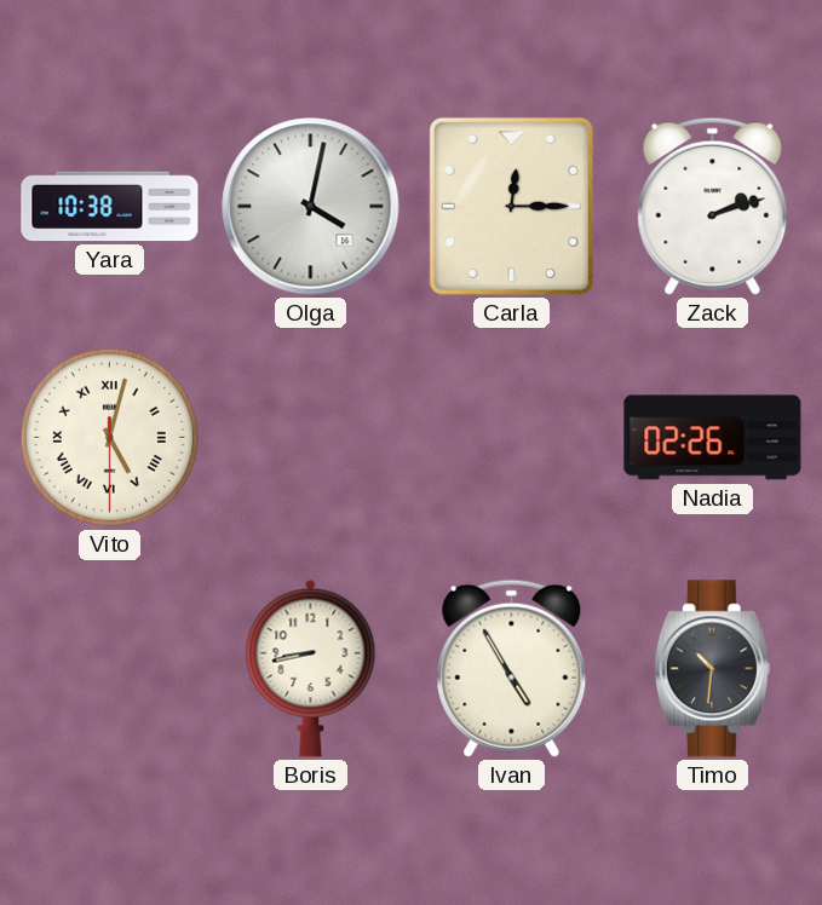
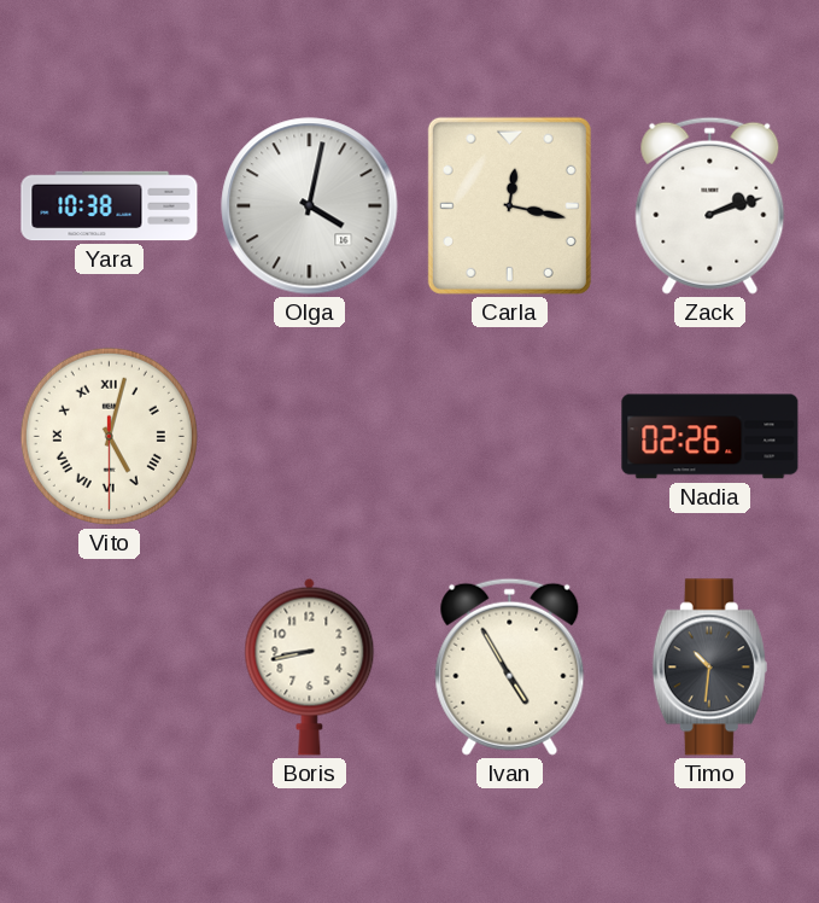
Carla: 12:15 -> 12:17 (509, 205)
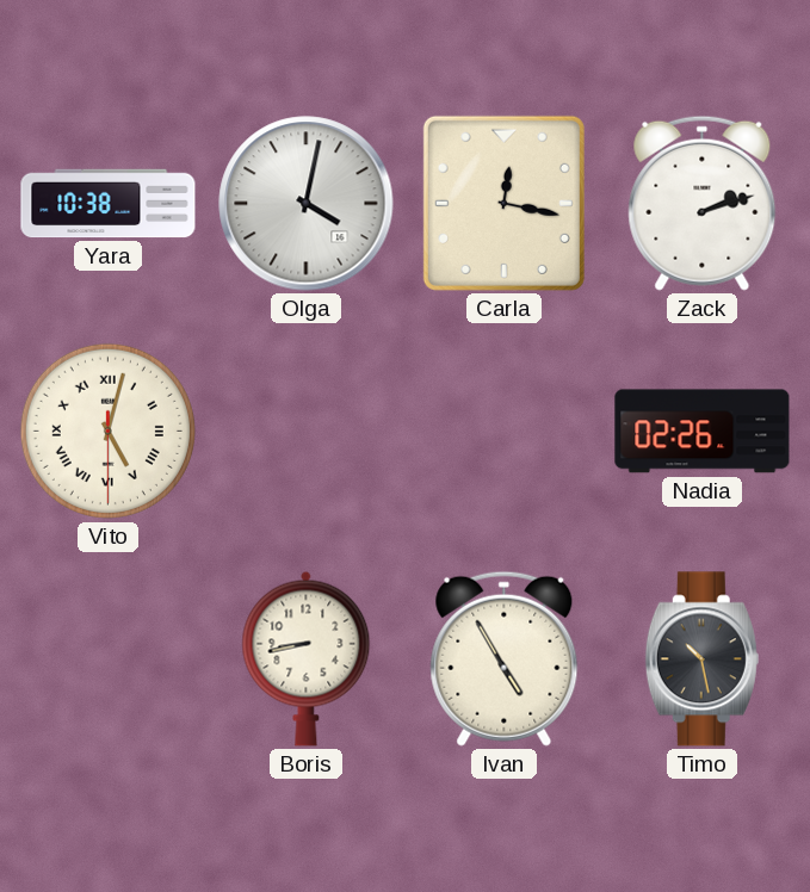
Timo: 10:31 -> 10:28 (701, 659)
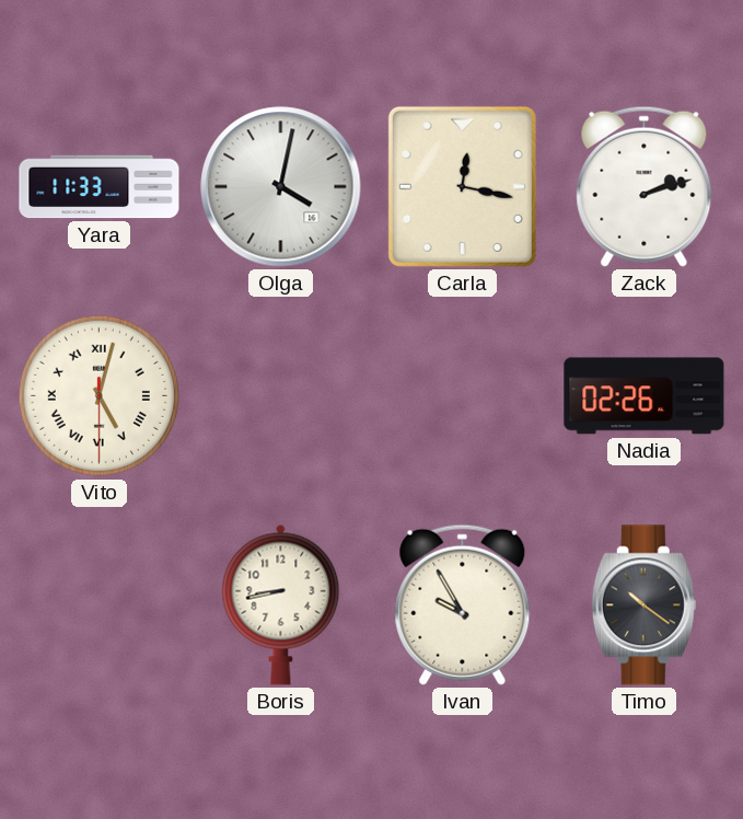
Yara: 10:38 -> 11:33 (100, 187)
Ivan: 4:55 -> 9:55 (463, 604)
Timo: 10:28 -> 10:21 (643, 605)
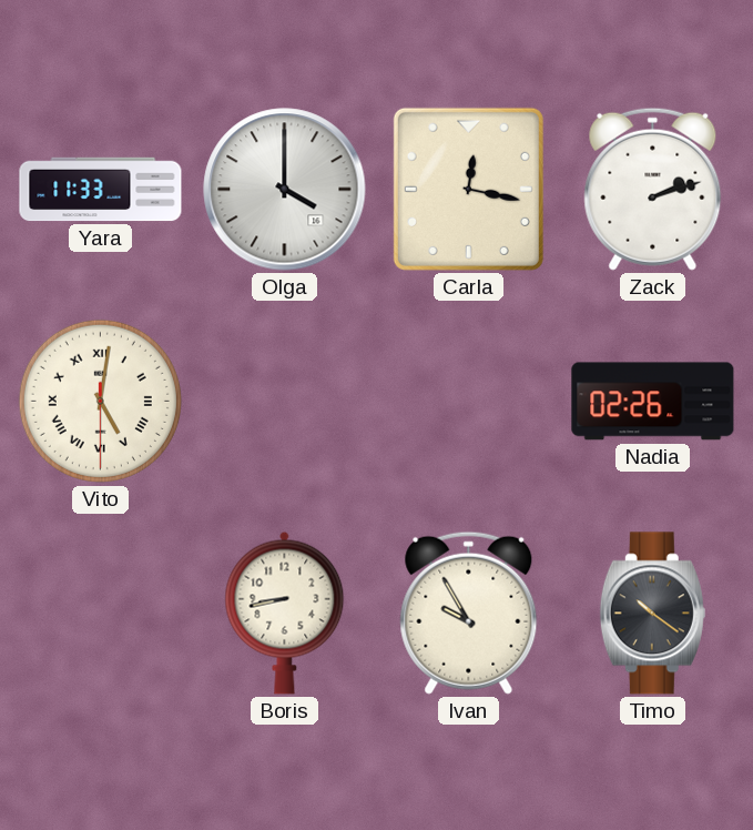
Olga: 4:02 -> 4:00 (285, 190)
Vito: 5:02 -> 5:01 (100, 401)
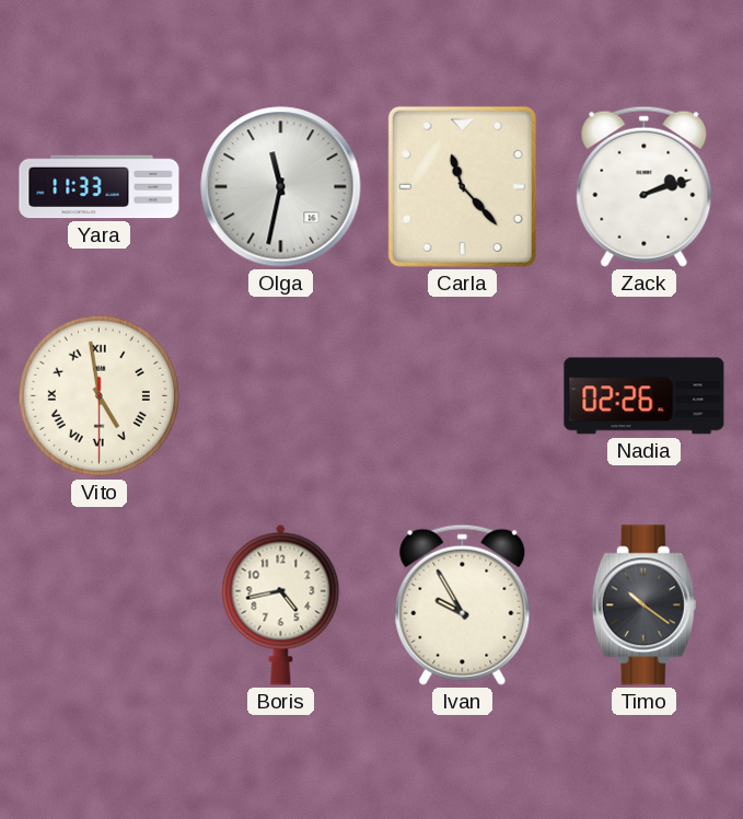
Olga: 4:00 -> 11:32 (281, 187)
Carla: 12:17 -> 11:23 (462, 186)
Vito: 5:01 -> 4:58 (98, 395)
Boris: 8:43 -> 4:43 (281, 604)
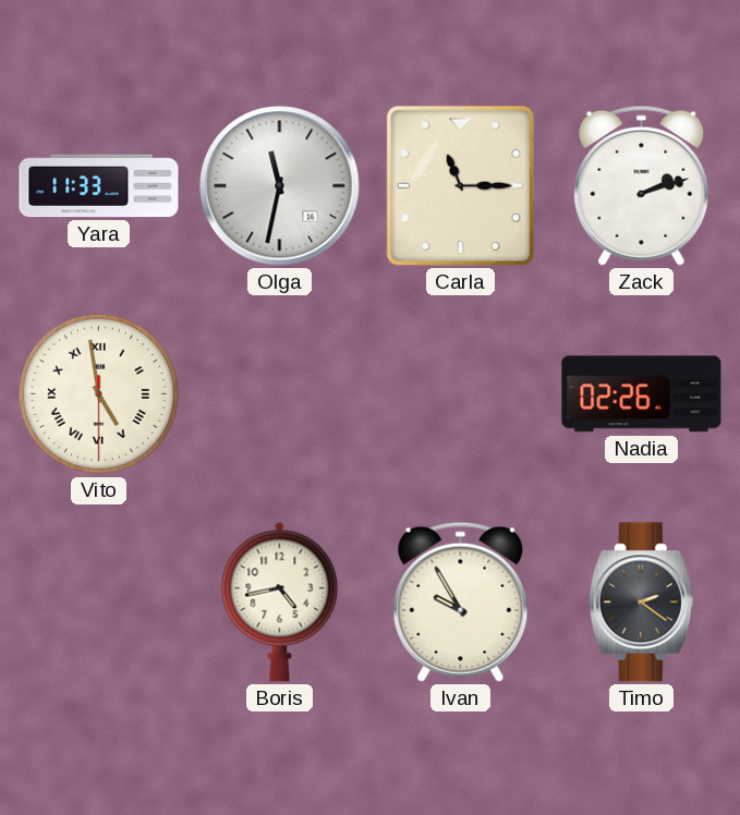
Carla: 11:23 -> 11:15 (460, 185)
Timo: 10:21 -> 2:21 (641, 603)
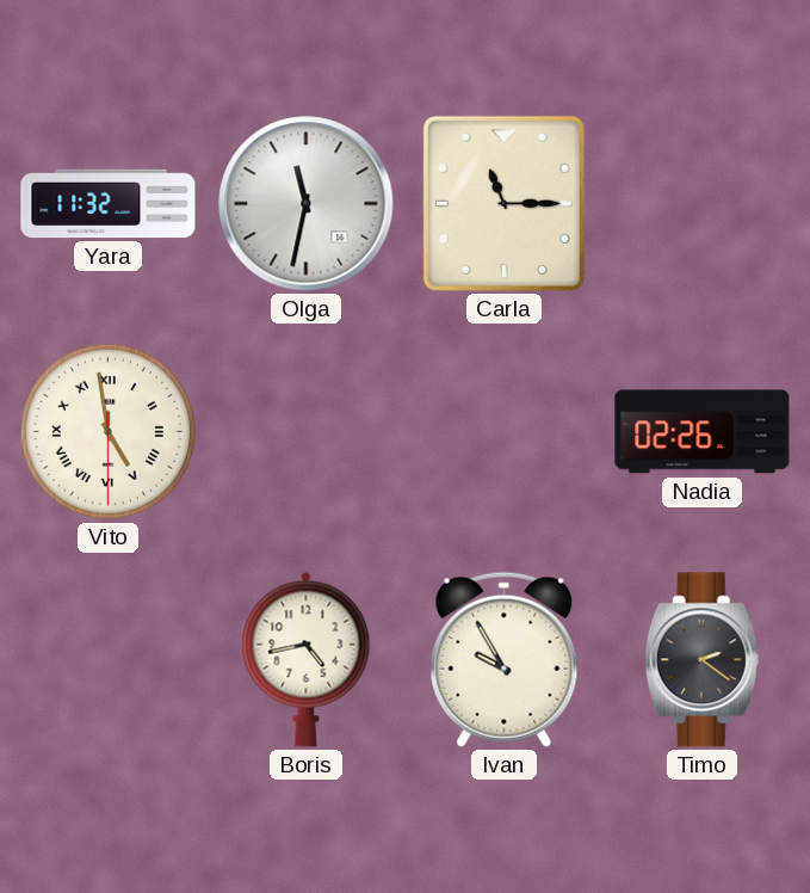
Yara: 11:33 -> 11:32 (109, 204)
Zack: 2:12 -> none (642, 185)
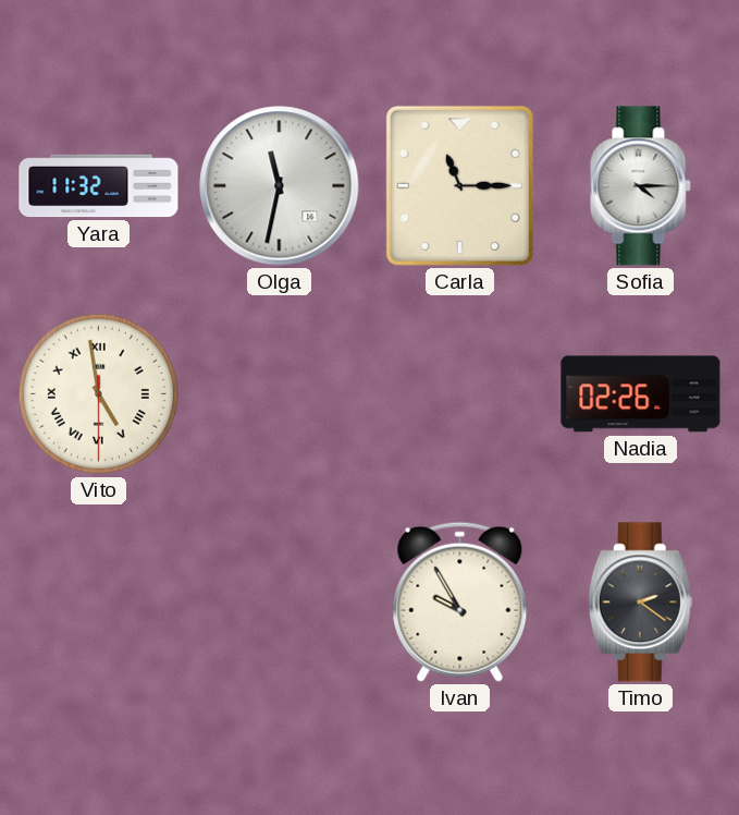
Sofia: none -> 4:15 (641, 186)
Boris: 4:43 -> none (307, 659)
